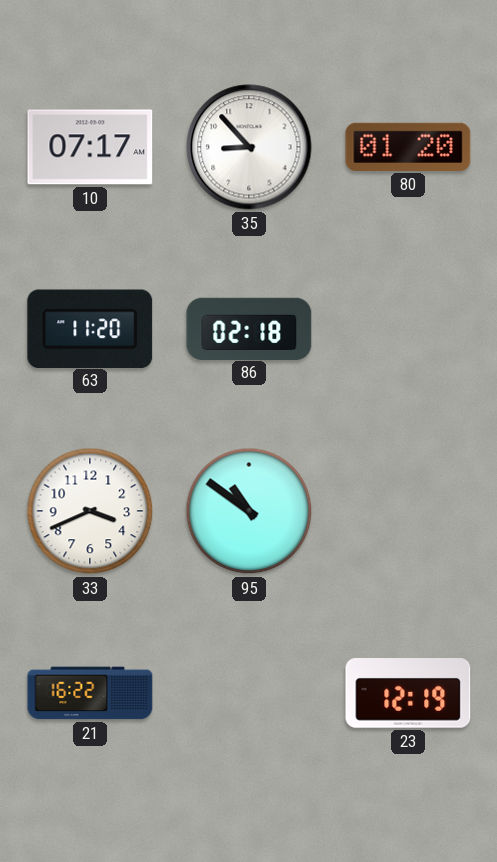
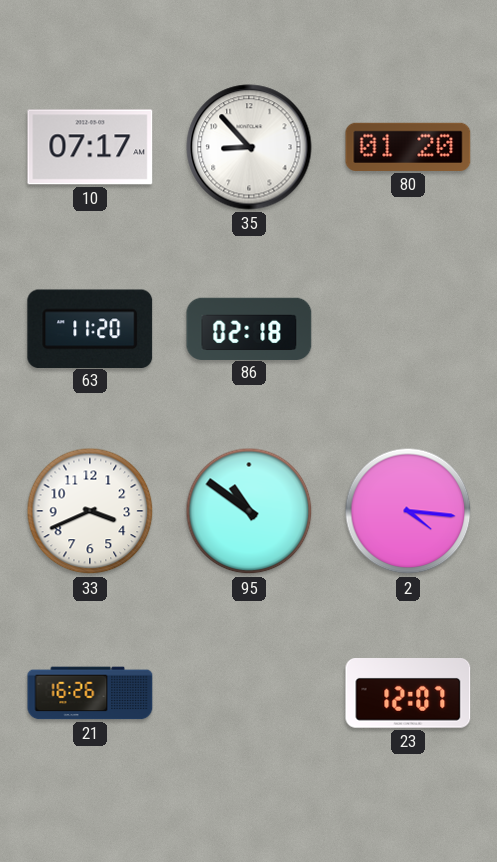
2: none -> 4:16 (408, 511)
21: 16:22 -> 16:26 (90, 693)
23: 12:19 -> 12:07 (408, 694)
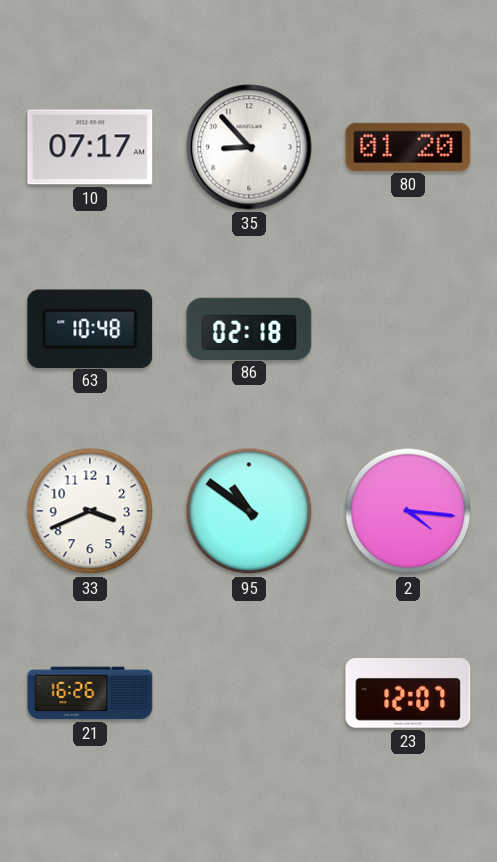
63: 11:20 -> 10:48 (90, 328)
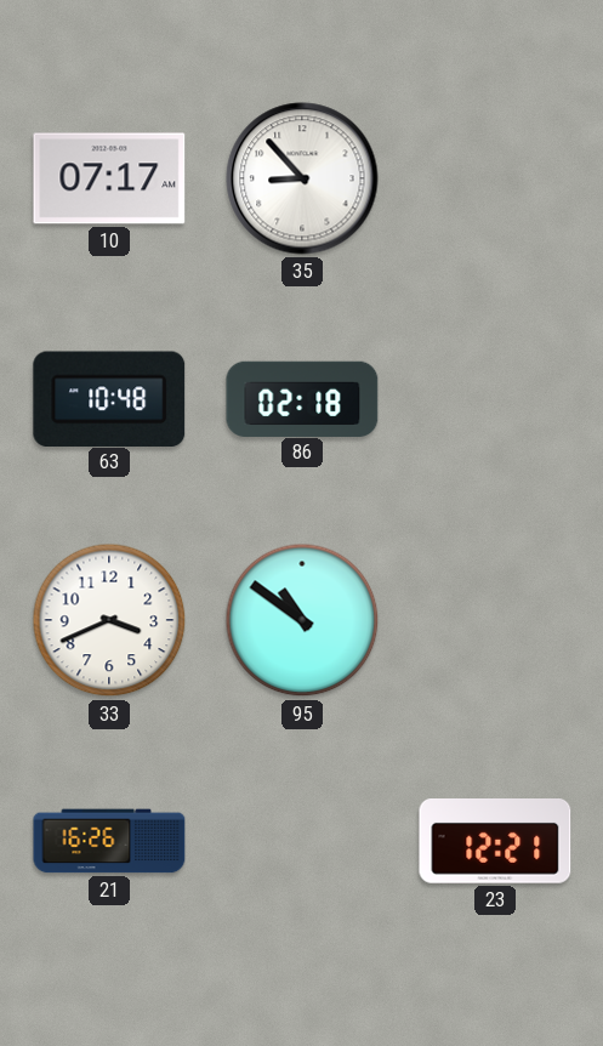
80: 01:20 -> none (408, 147)
2: 4:16 -> none (408, 511)
23: 12:07 -> 12:21 (495, 842)
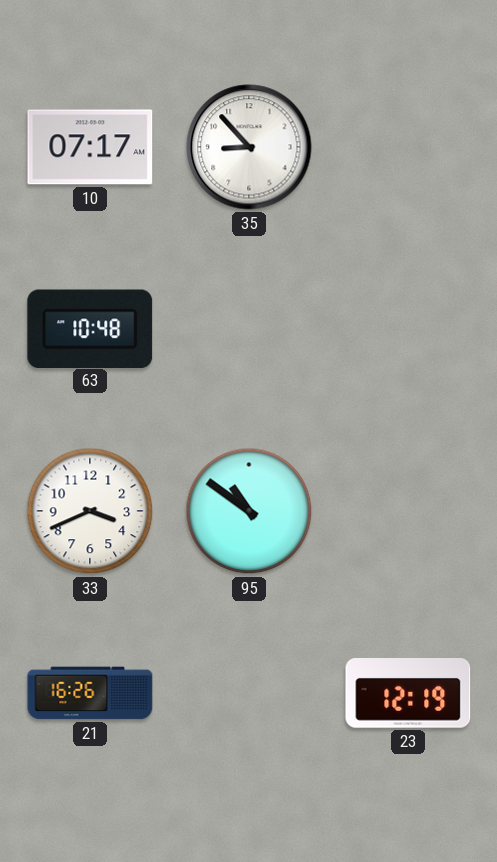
86: 02:18 -> none (302, 398)
23: 12:21 -> 12:19 (408, 694)
